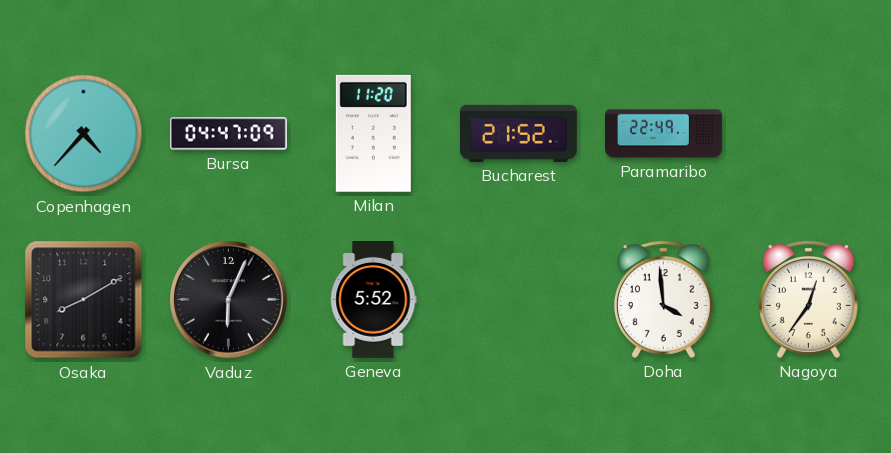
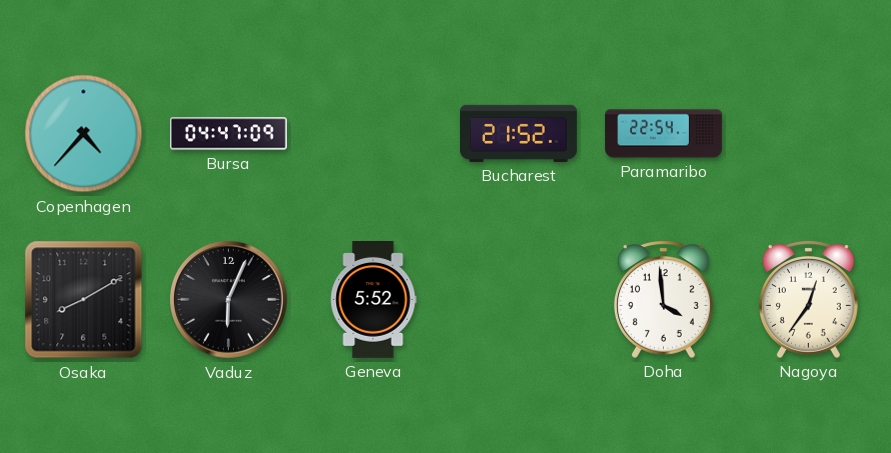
Milan: 11:20 -> none (373, 133)
Paramaribo: 22:49 -> 22:54 (664, 134)
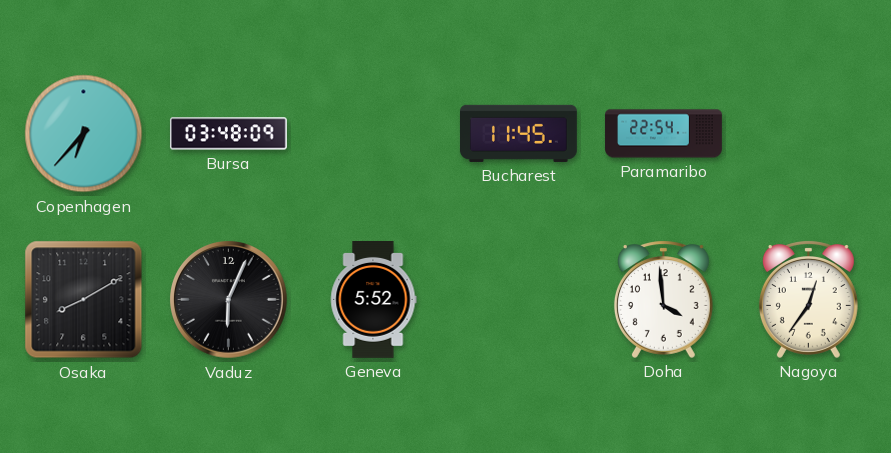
Copenhagen: 4:37 -> 6:37 (84, 134)
Bursa: 04:47 -> 03:48 (228, 134)
Bucharest: 21:52 -> 11:45 (519, 133)
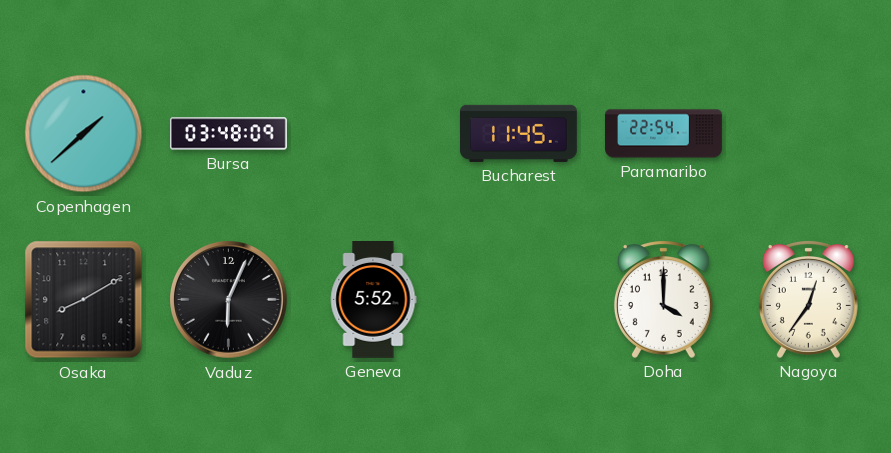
Copenhagen: 6:37 -> 1:38 (84, 134)
Doha: 3:59 -> 4:00 (663, 299)
